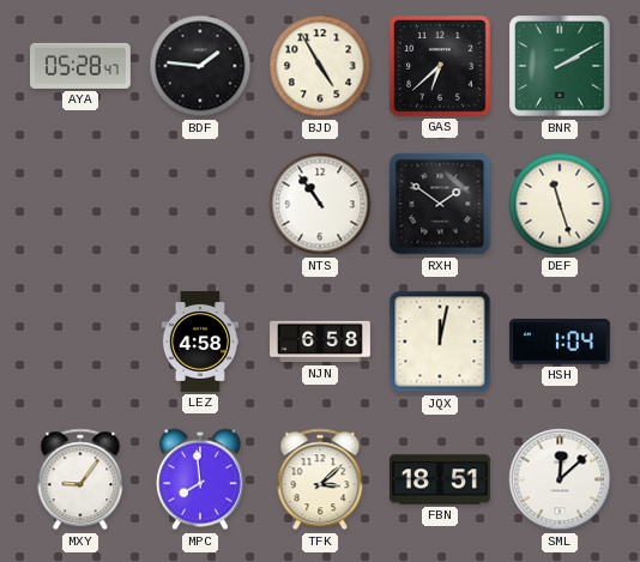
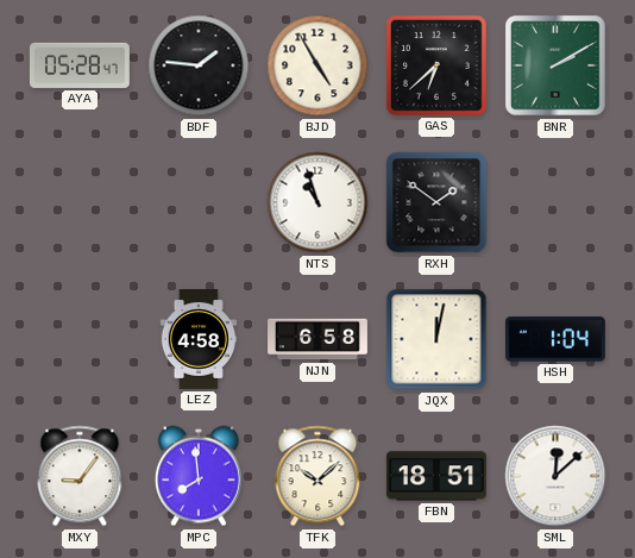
NTS: 10:54 -> 10:57 (317, 202)
DEF: 11:27 -> none (560, 204)
TFK: 3:08 -> 10:08 (317, 476)
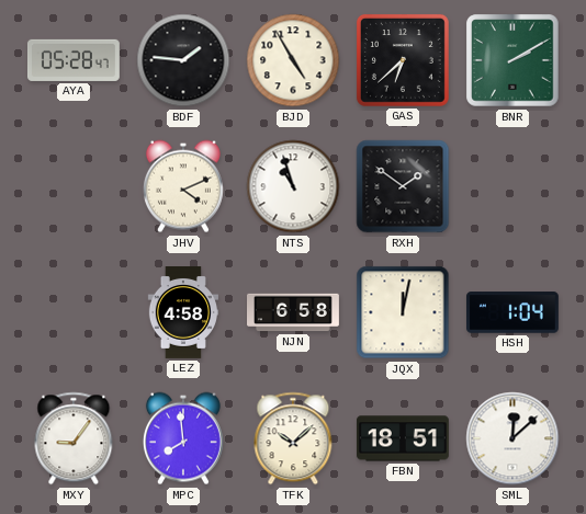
JHV: none -> 4:11 (183, 186)
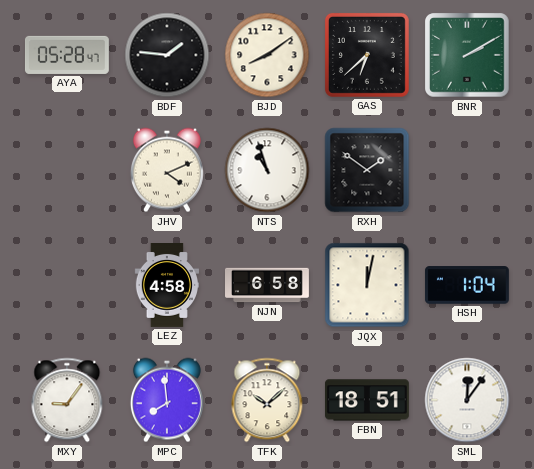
BJD: 4:55 -> 8:09 (267, 55)
SML: 12:08 -> 12:06 (467, 400)
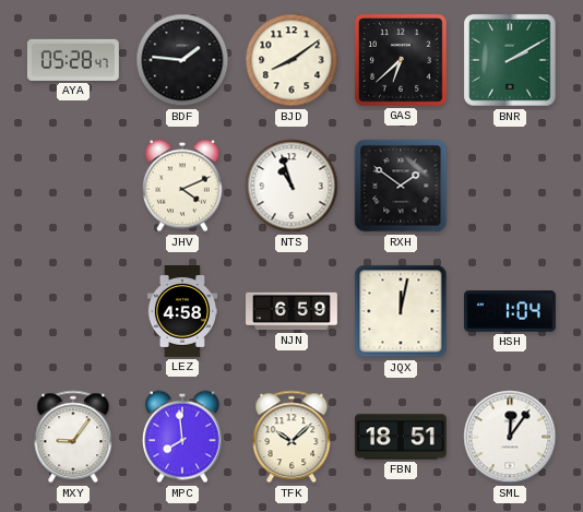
NJN: 6:58 -> 6:59 (293, 311)
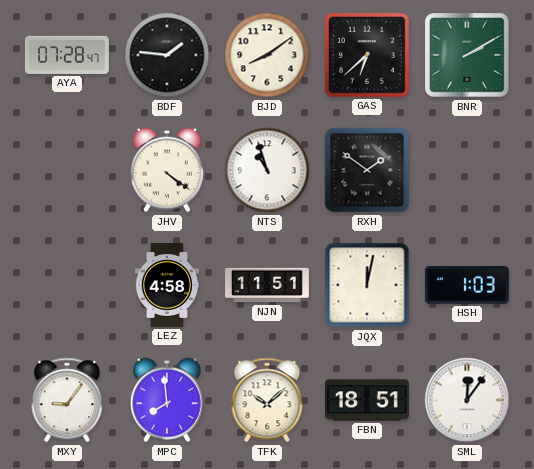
AYA: 05:28 -> 07:28 (67, 55)
JHV: 4:11 -> 4:21 (167, 170)
NJN: 6:59 -> 11:51 (268, 285)
HSH: 1:04 -> 1:03 (467, 285)
